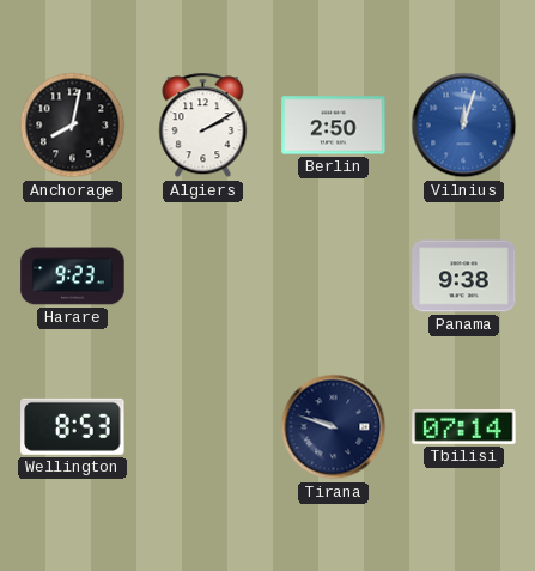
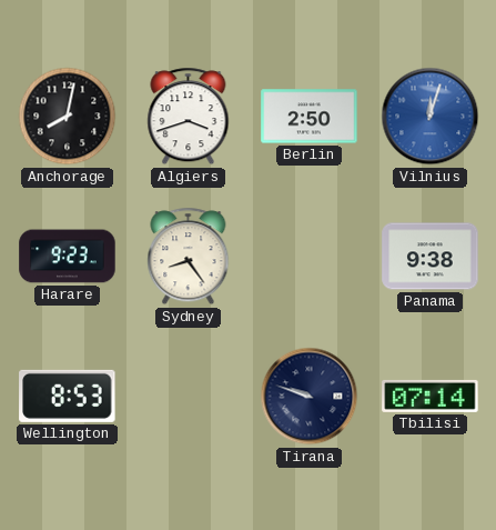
Algiers: 2:10 -> 3:42 (189, 117)
Sydney: none -> 8:24 (189, 257)
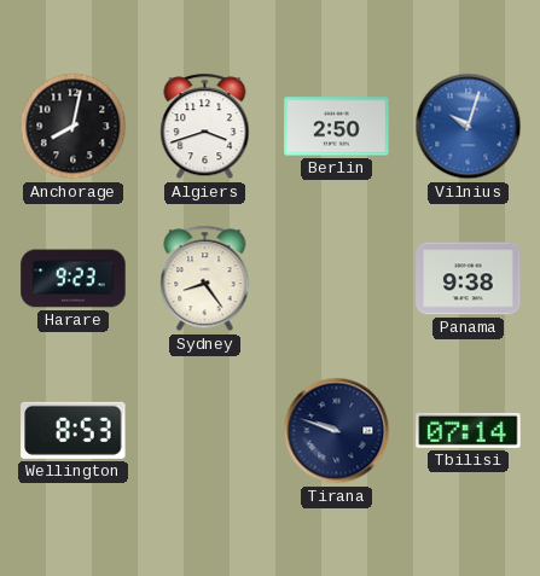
Vilnius: 12:03 -> 10:03 (469, 127)
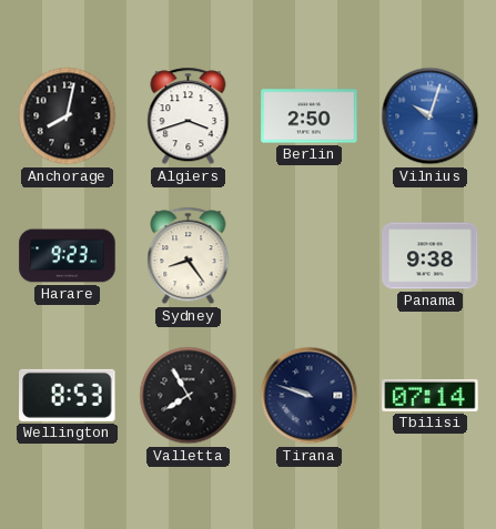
Valletta: none -> 7:55 (189, 396)
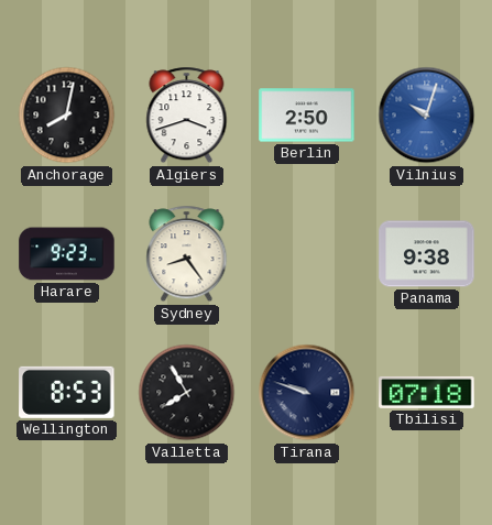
Tbilisi: 07:14 -> 07:18 (427, 392)
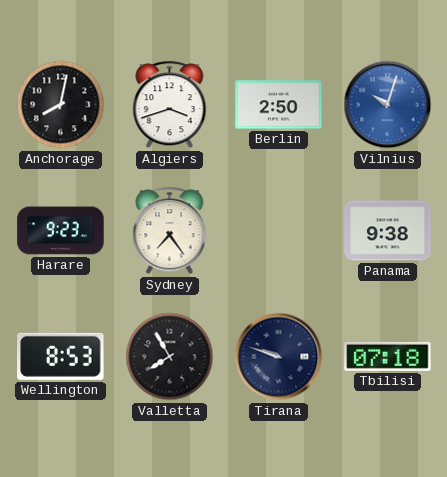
Sydney: 8:24 -> 7:24 (170, 231)
